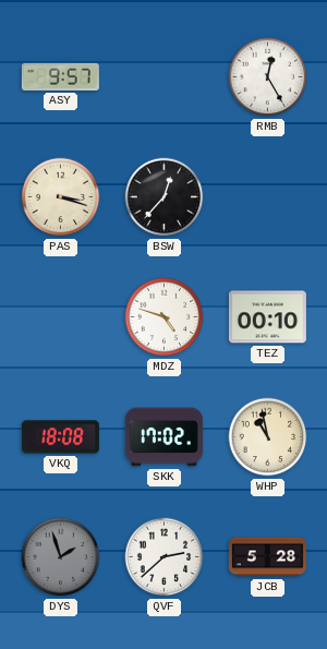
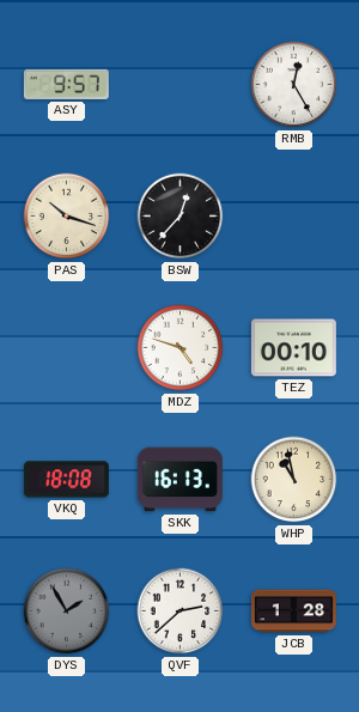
PAS: 3:18 -> 10:18 (67, 217)
SKK: 17:02 -> 16:13 (180, 480)
DYS: 1:57 -> 1:55 (67, 611)
JCB: 5:28 -> 1:28 (293, 611)
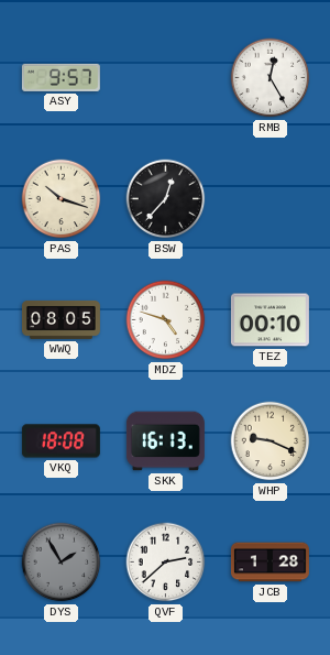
WWQ: none -> 08:05 (61, 319)
WHP: 10:58 -> 9:19 (271, 441)
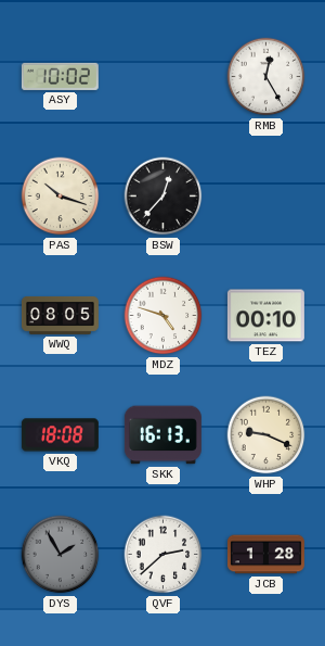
ASY: 9:57 -> 10:02 (60, 76)
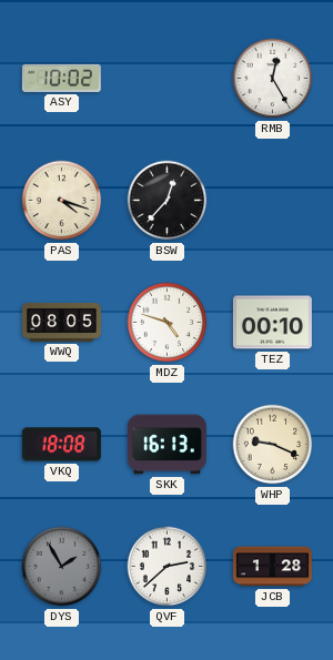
PAS: 10:18 -> 4:18 (62, 201)
